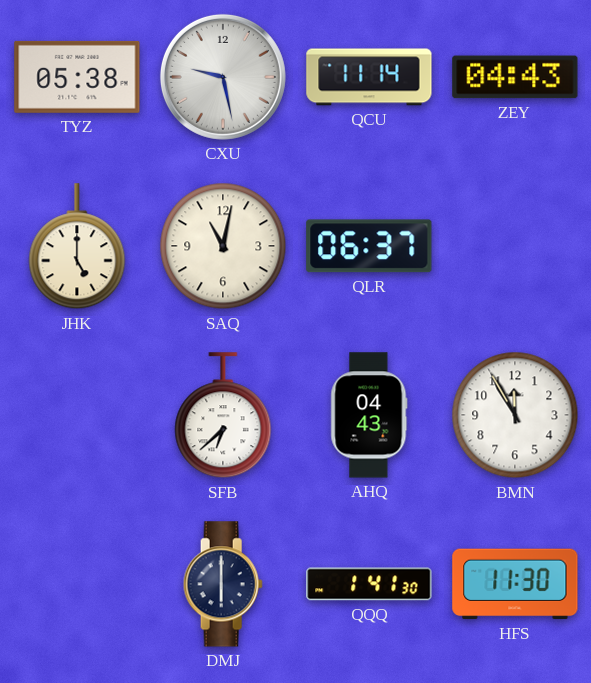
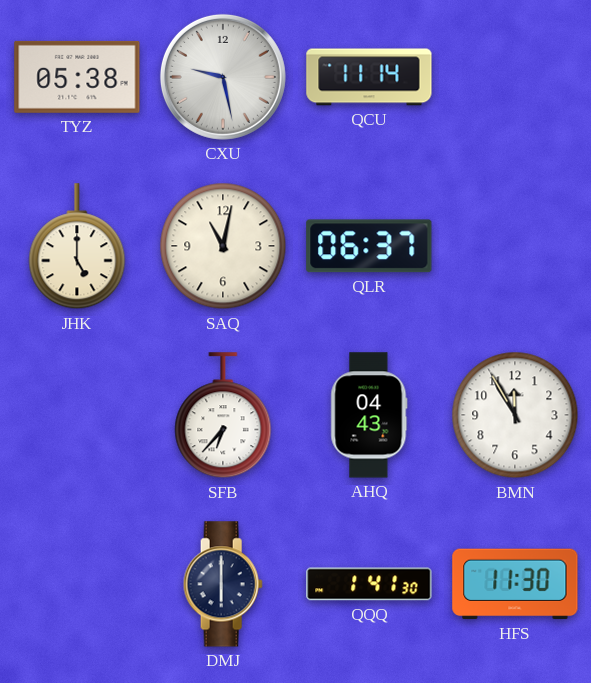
ZEY: 04:43 -> none (515, 77)
SFB: 6:38 -> 6:37 (223, 416)
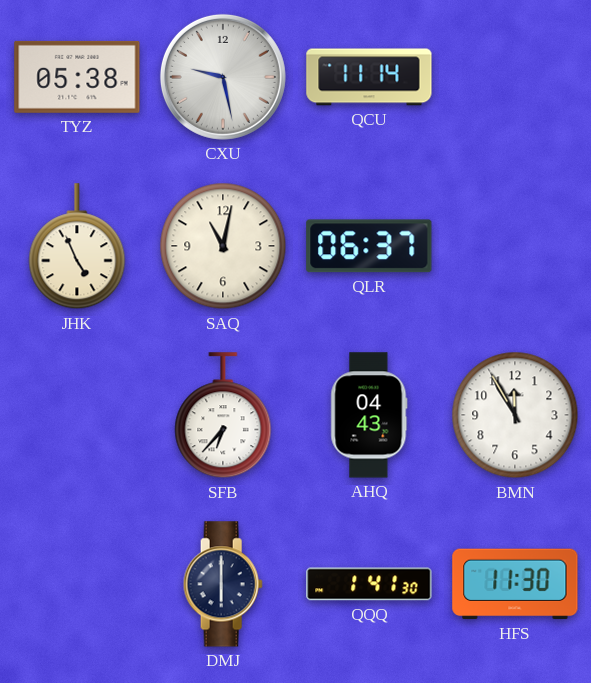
JHK: 5:00 -> 4:56 (77, 247)
